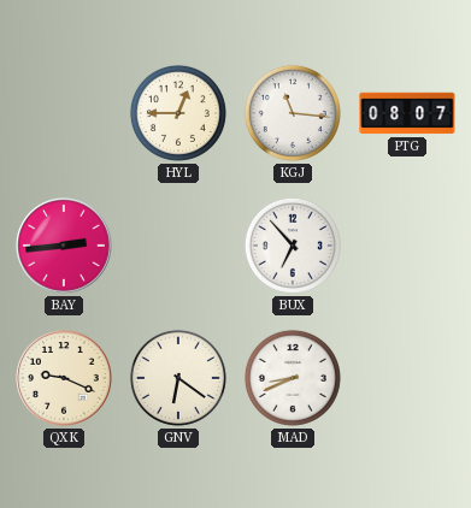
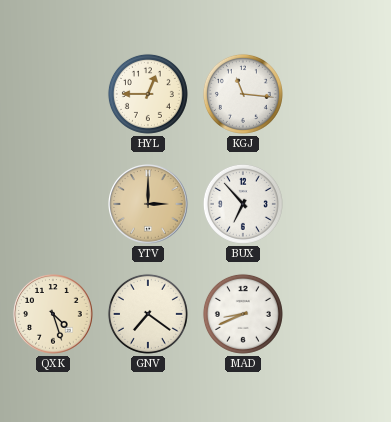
PTG: 08:07 -> none (407, 113)
BAY: 2:44 -> none (64, 246)
YTV: none -> 3:00 (148, 204)
QXK: 9:19 -> 4:27 (53, 314)
GNV: 6:21 -> 7:21 (148, 314)
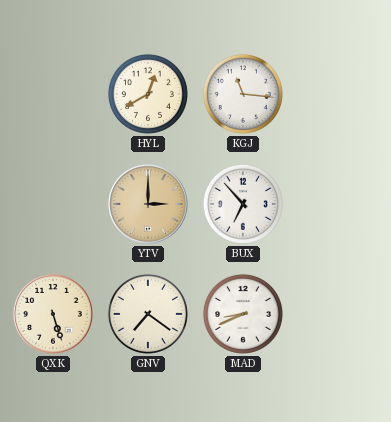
HYL: 12:45 -> 12:40 (148, 94)
QXK: 4:27 -> 5:27 (53, 314)
